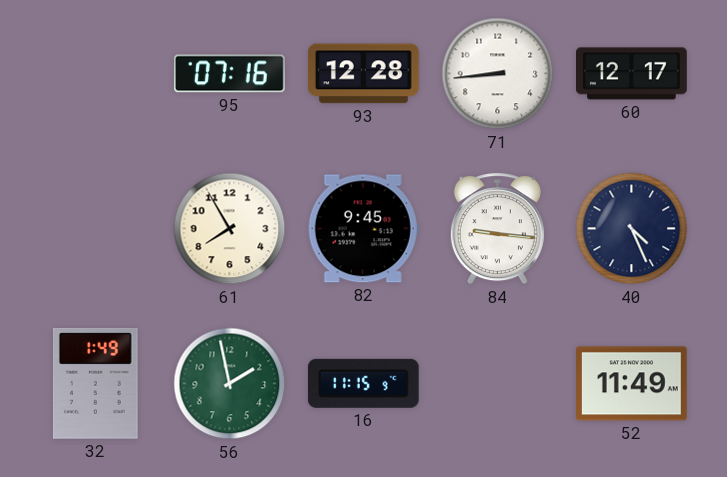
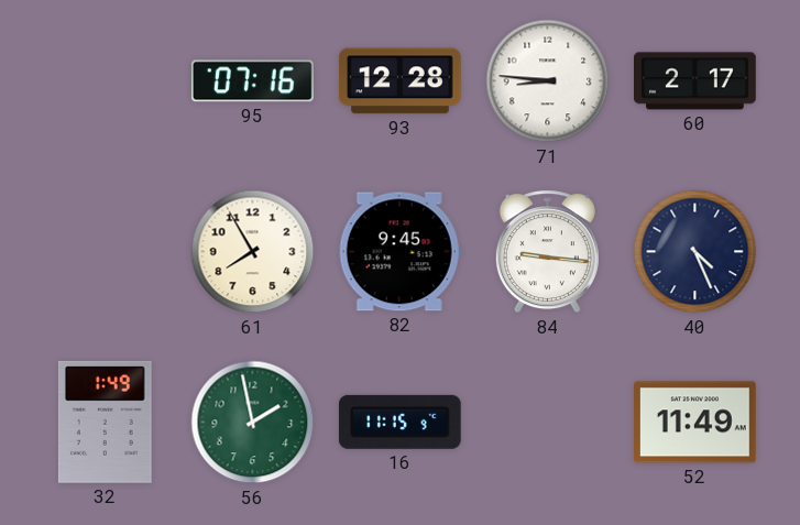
71: 8:44 -> 8:46 (548, 81)
60: 12:17 -> 2:17 (695, 81)
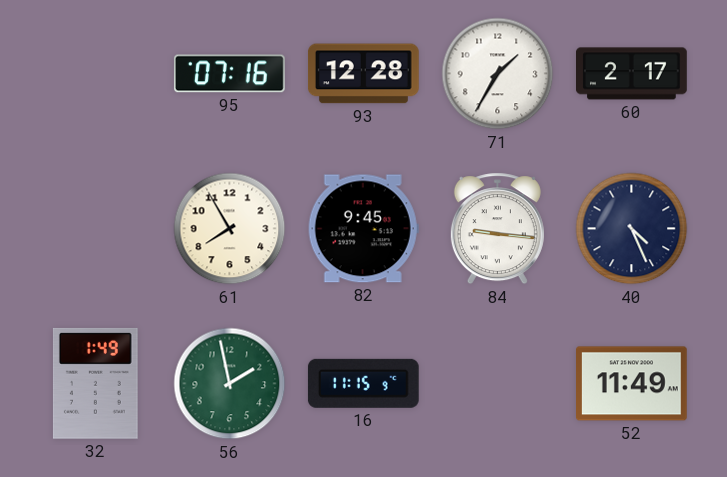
71: 8:46 -> 1:35 (498, 74)
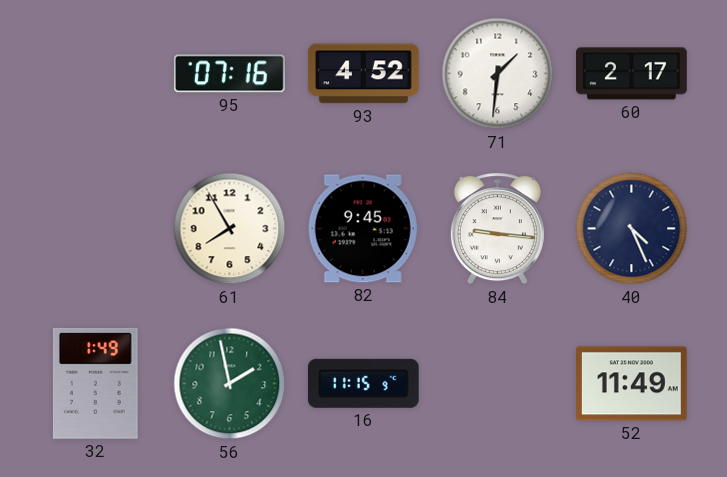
93: 12:28 -> 4:52 (364, 74)
71: 1:35 -> 1:31 (498, 74)
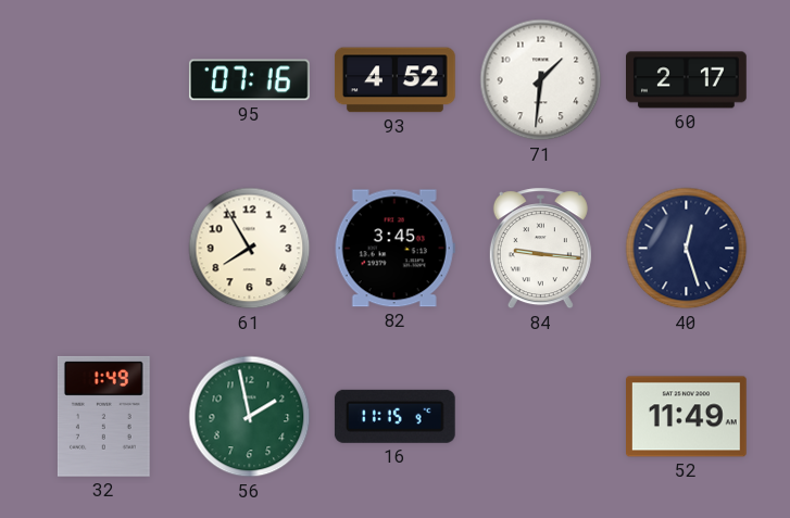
82: 9:45 -> 3:45 (394, 249)
40: 4:26 -> 12:27 (687, 249)
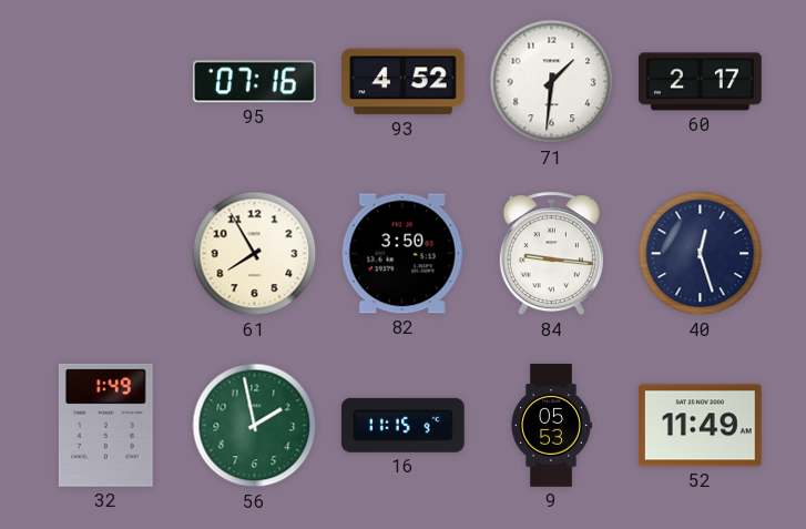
82: 3:45 -> 3:50 (402, 254)
9: none -> 05:53 (551, 426)
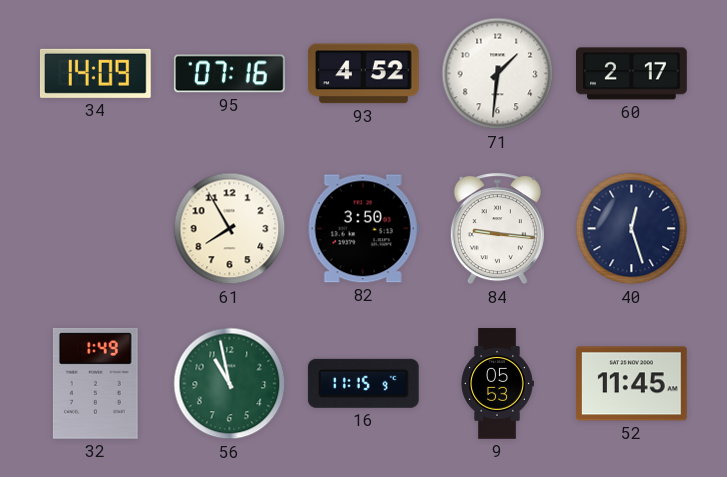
34: none -> 14:09 (95, 73)
56: 1:58 -> 10:58 (230, 384)
52: 11:49 -> 11:45 (632, 384)
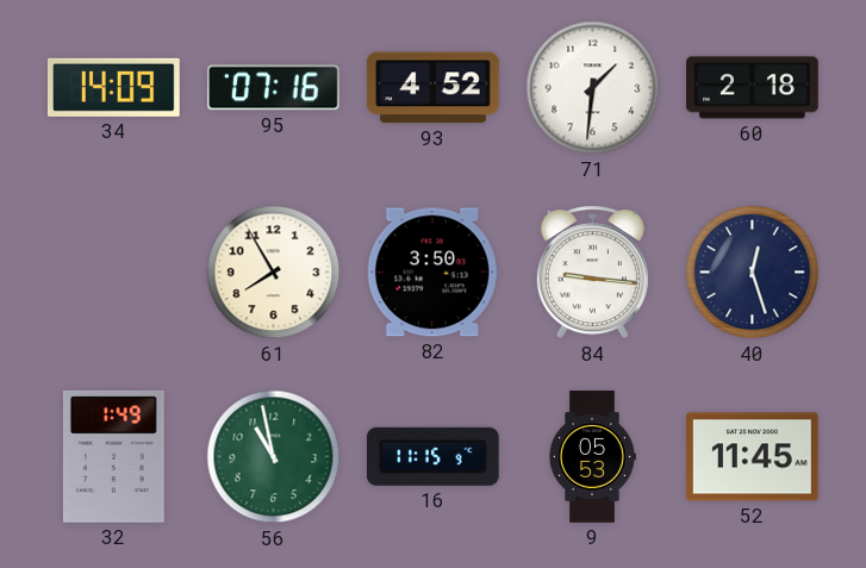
60: 2:17 -> 2:18 (753, 88)
